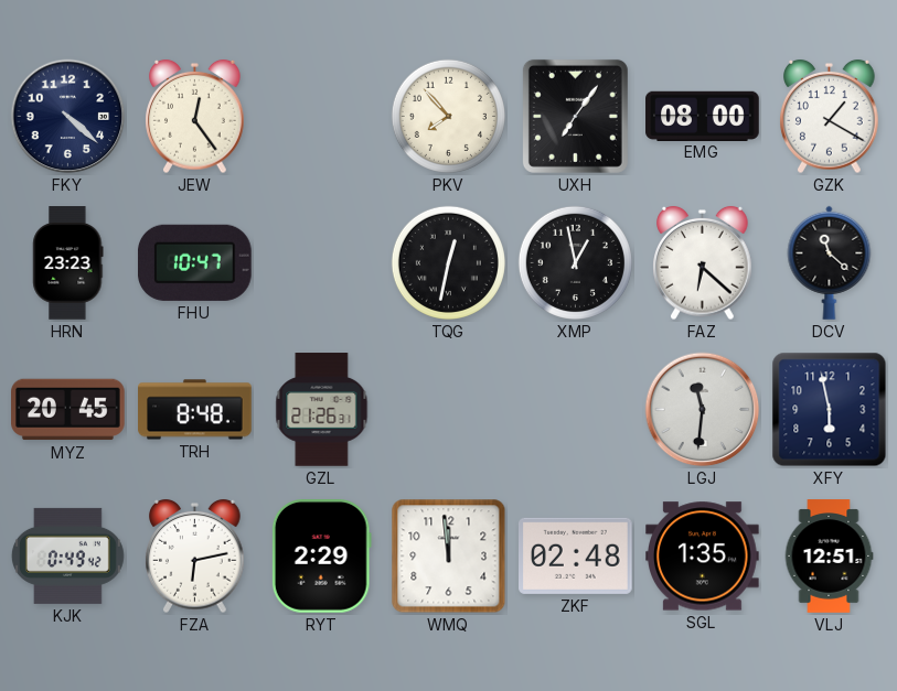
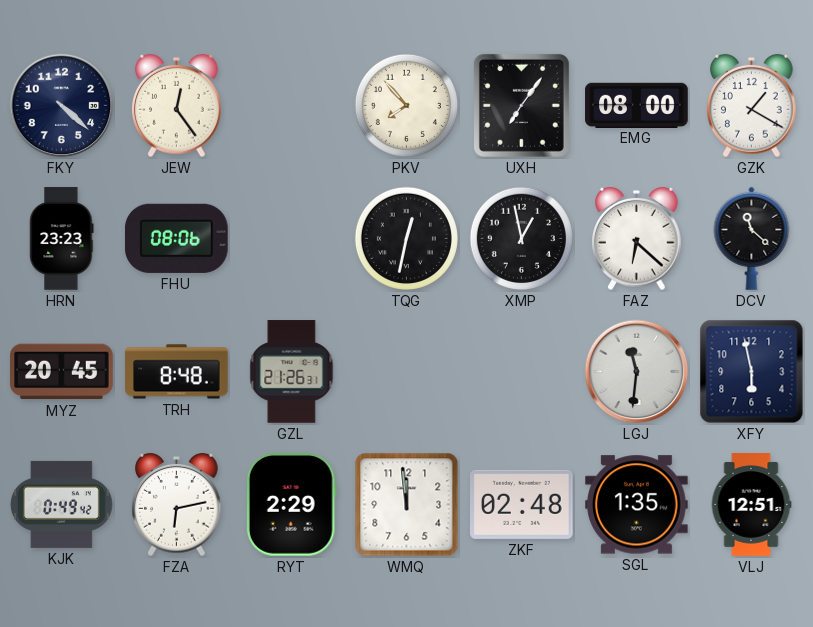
FHU: 10:47 -> 08:06 (176, 238)
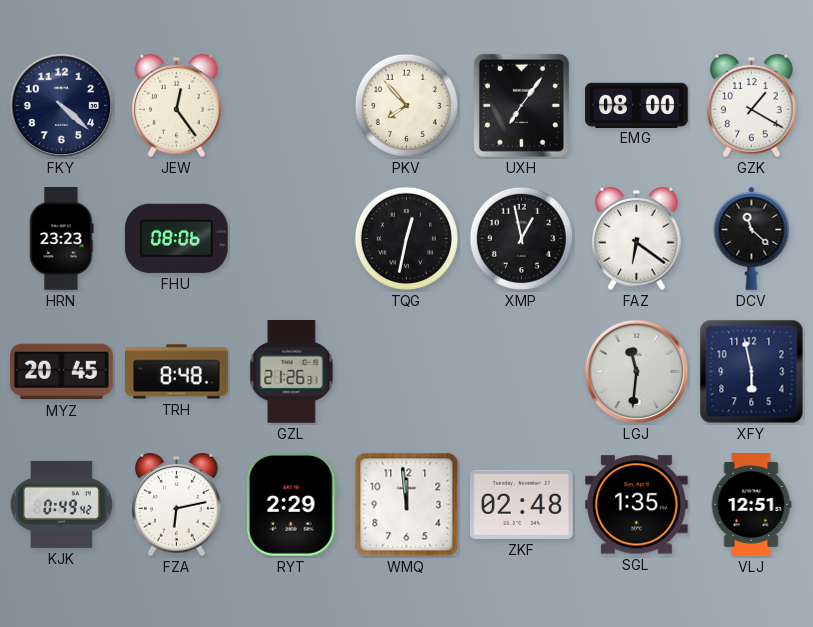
FAZ: 6:22 -> 6:21 (637, 239)
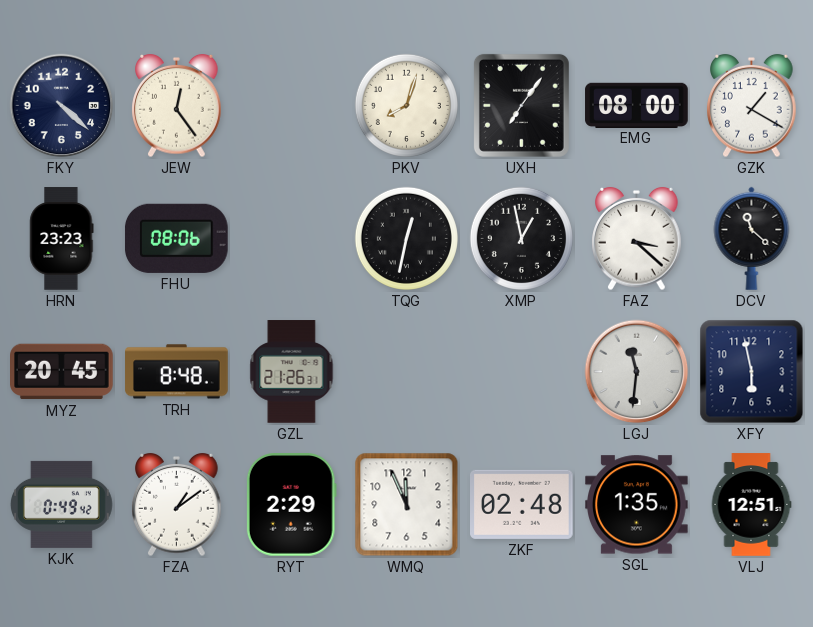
PKV: 7:53 -> 8:03 (406, 105)
FAZ: 6:21 -> 3:22 (637, 239)
FZA: 6:13 -> 1:09 (177, 505)
WMQ: 11:59 -> 11:56 (407, 505)
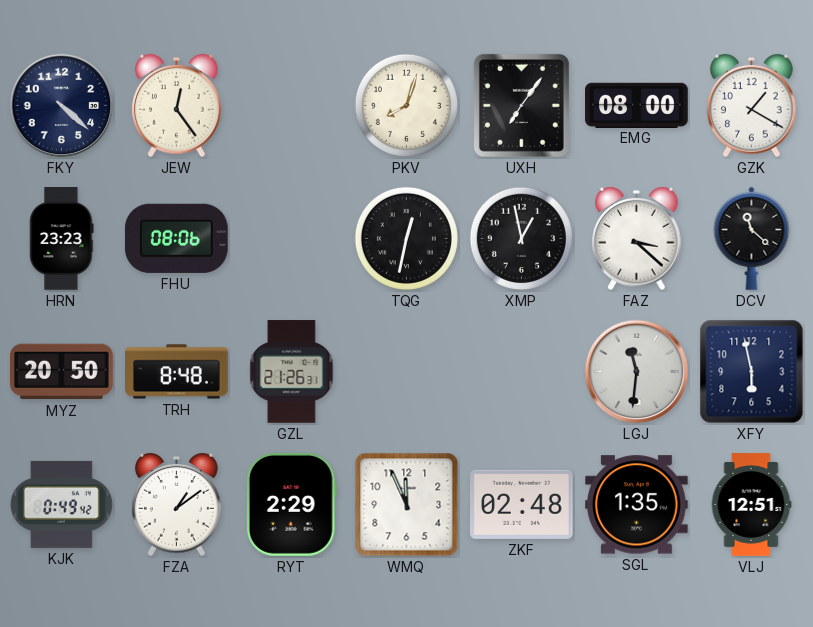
MYZ: 20:45 -> 20:50 (62, 372)
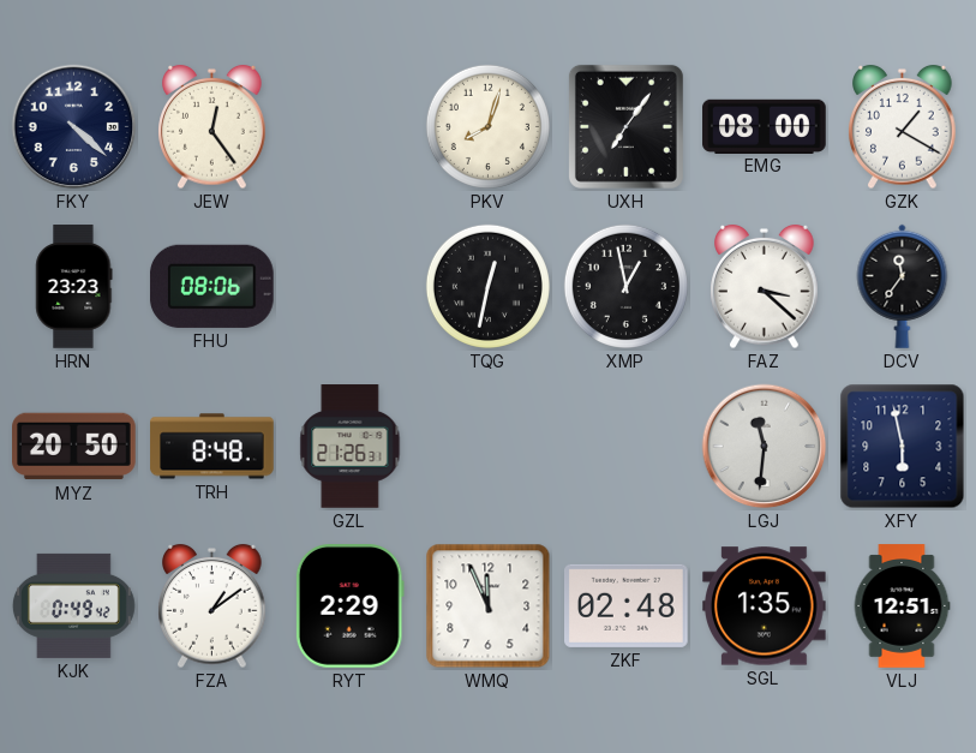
DCV: 11:22 -> 11:36 (903, 286)
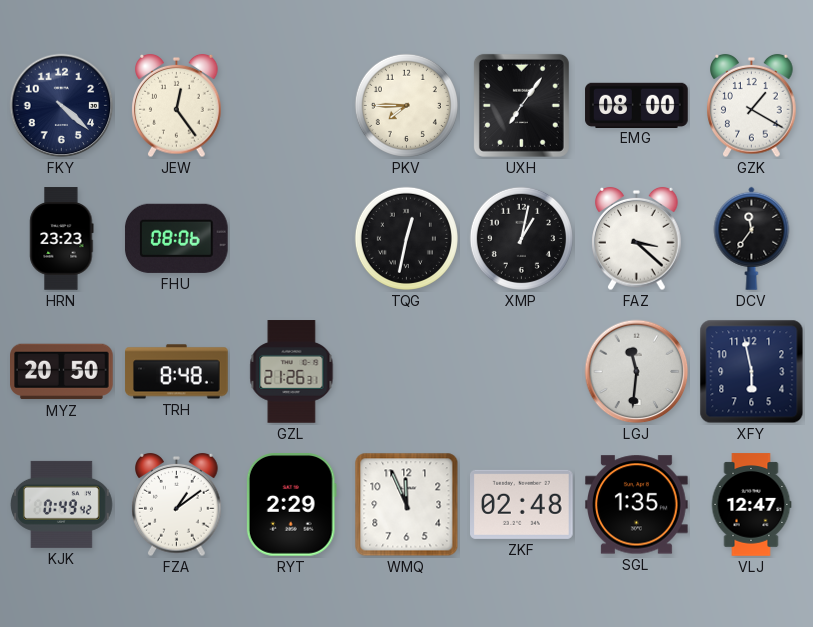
PKV: 8:03 -> 7:45 (406, 105)
XMP: 12:58 -> 1:02 (521, 238)
VLJ: 12:51 -> 12:47 (751, 505)
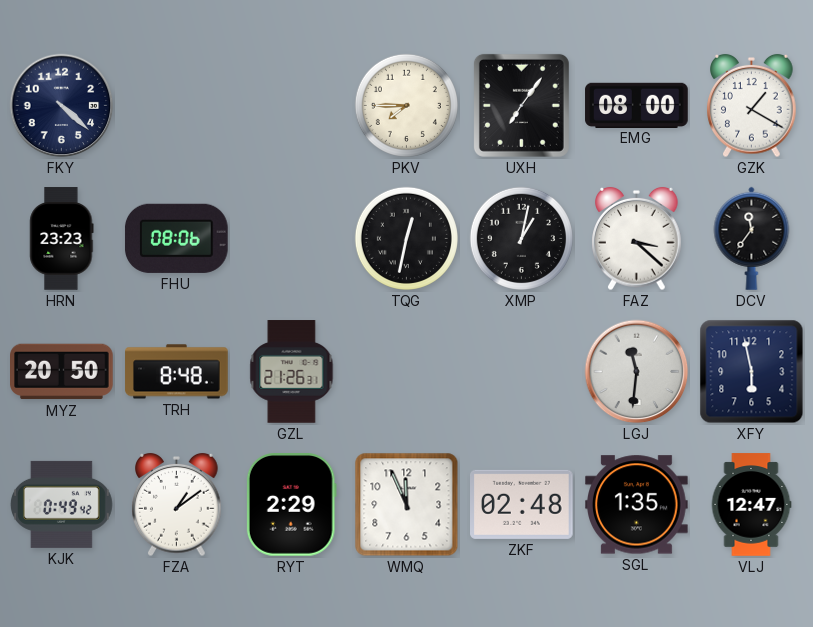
JEW: 12:24 -> none (177, 106)
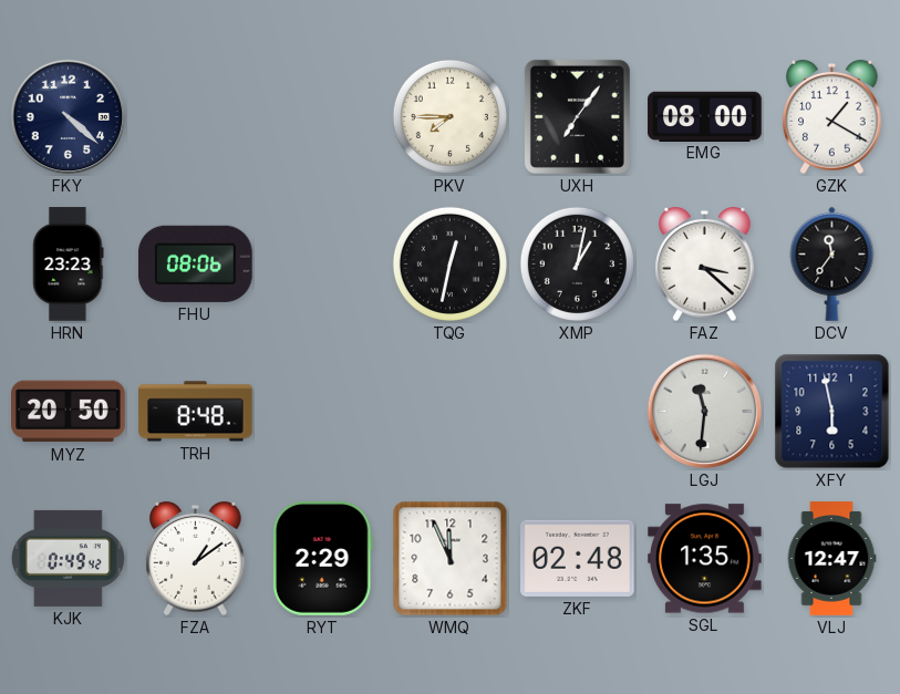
GZL: 21:26 -> none (292, 372)
